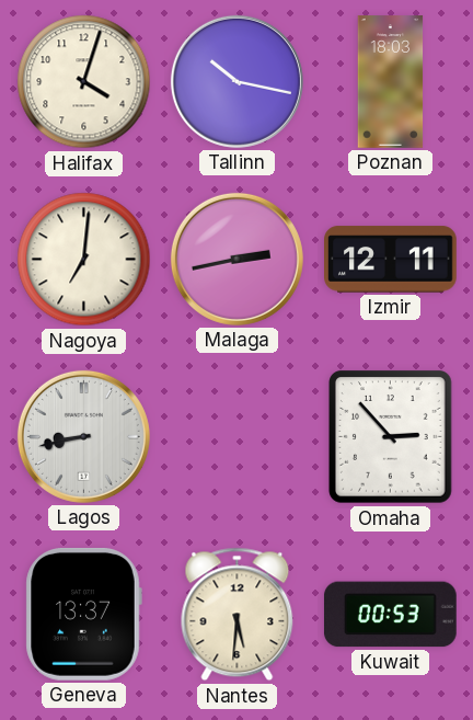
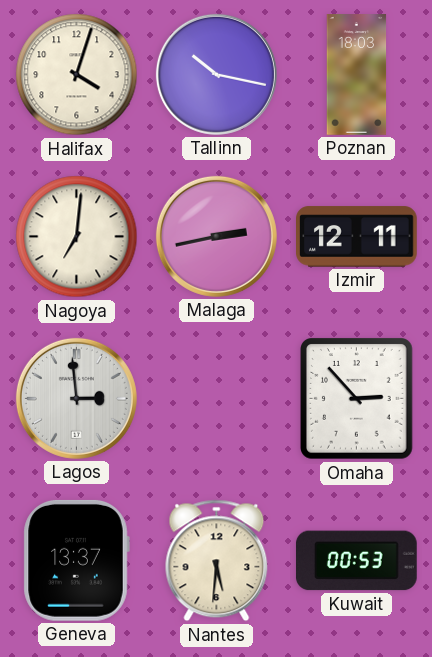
Lagos: 8:43 -> 2:59 (76, 398)
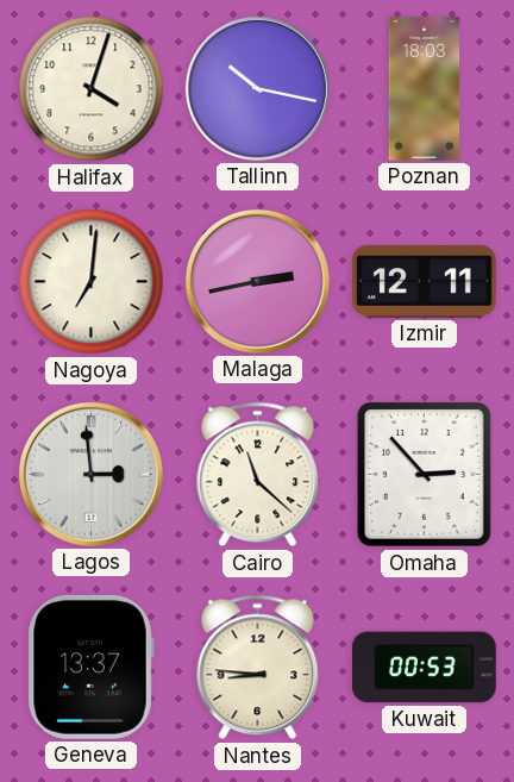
Cairo: none -> 11:22 (258, 475)
Nantes: 5:31 -> 8:46 (258, 668)
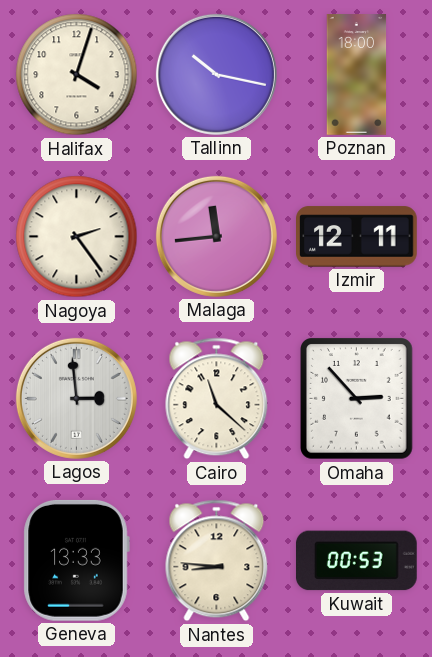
Poznan: 18:03 -> 18:00 (357, 75)
Nagoya: 7:01 -> 2:24 (77, 237)
Malaga: 2:43 -> 11:44 (216, 236)
Geneva: 13:37 -> 13:33 (76, 560)
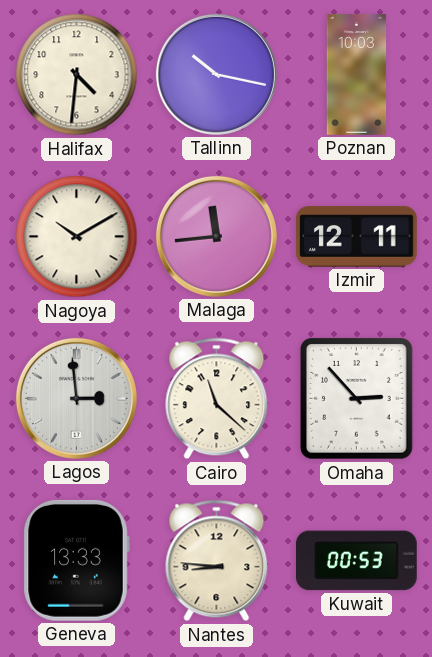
Halifax: 4:03 -> 4:31 (77, 75)
Poznan: 18:00 -> 10:03 (357, 75)
Nagoya: 2:24 -> 10:10 (77, 237)
